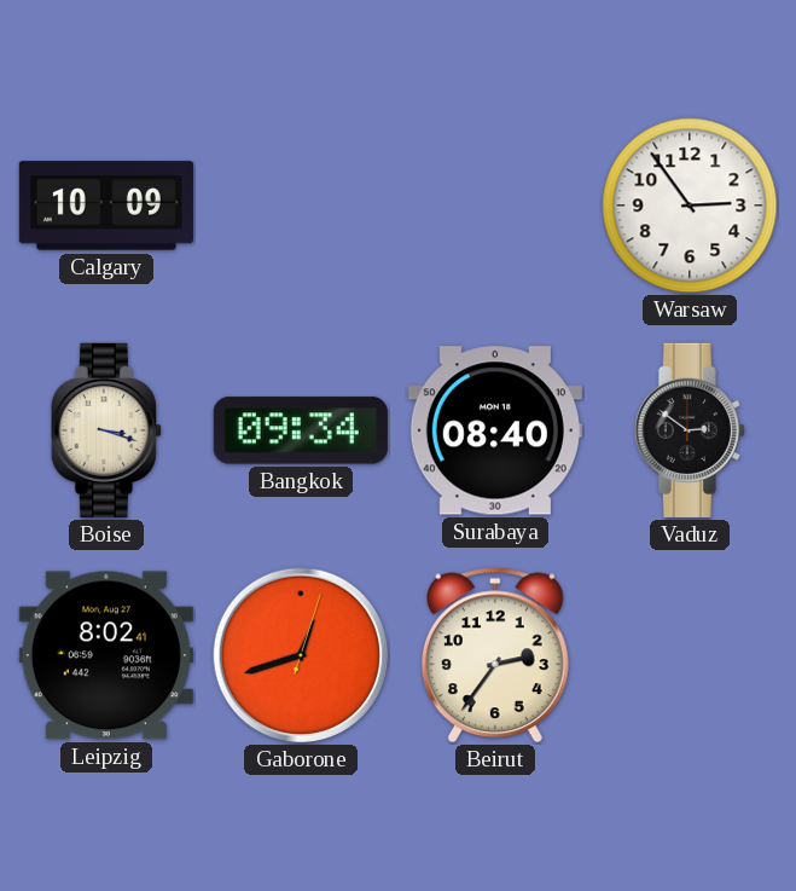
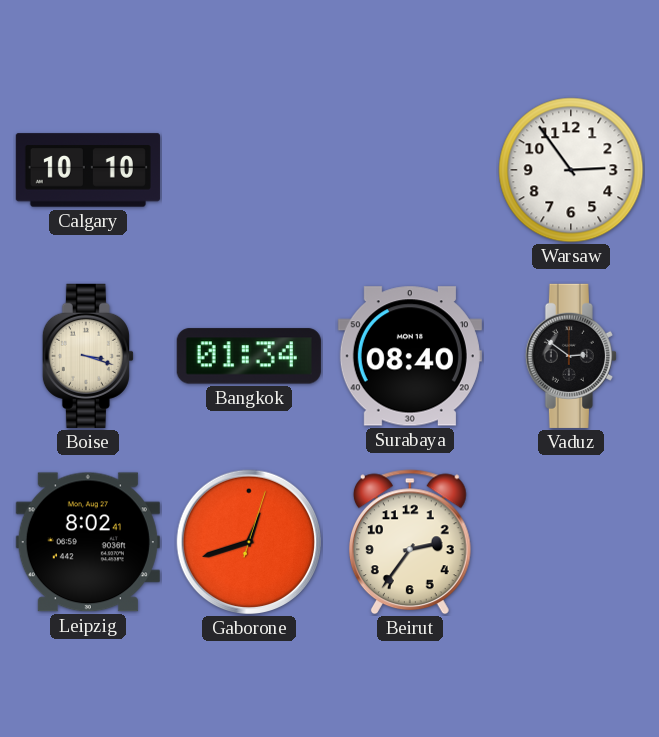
Calgary: 10:09 -> 10:10 (88, 170)
Bangkok: 09:34 -> 01:34 (249, 356)
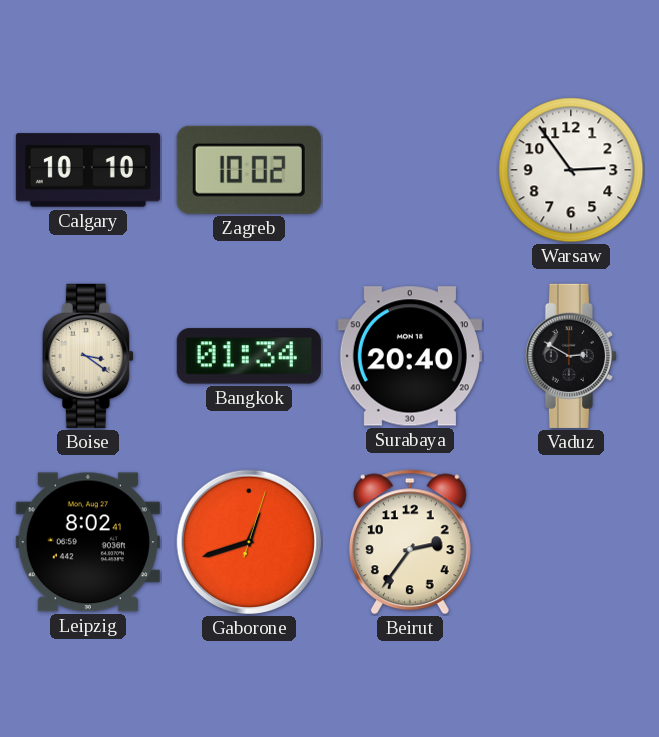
Zagreb: none -> 10:02 (249, 170)
Boise: 3:18 -> 3:21 (88, 356)
Surabaya: 08:40 -> 20:40 (410, 356)
Vaduz: 2:51 -> 2:50 (571, 356)
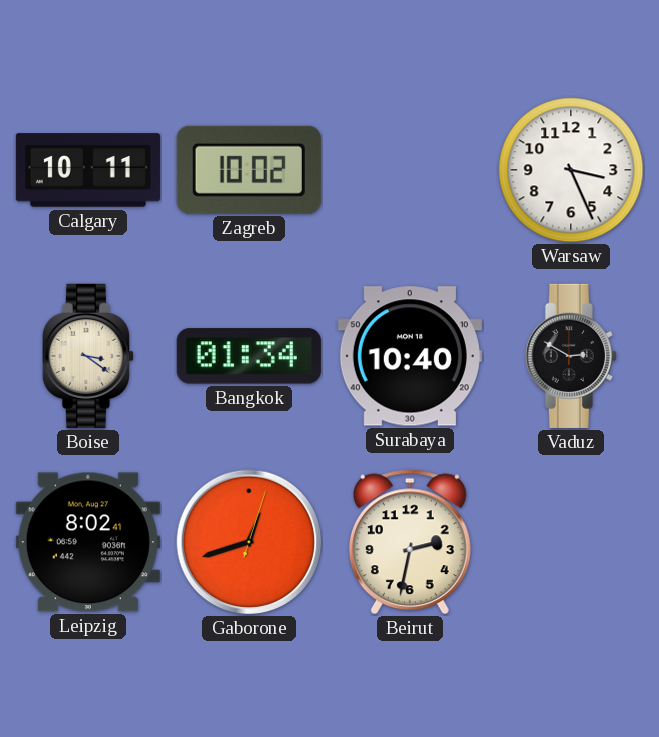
Calgary: 10:10 -> 10:11 (88, 170)
Warsaw: 2:54 -> 3:26 (571, 170)
Surabaya: 20:40 -> 10:40 (410, 356)
Beirut: 2:36 -> 2:32 (410, 542)
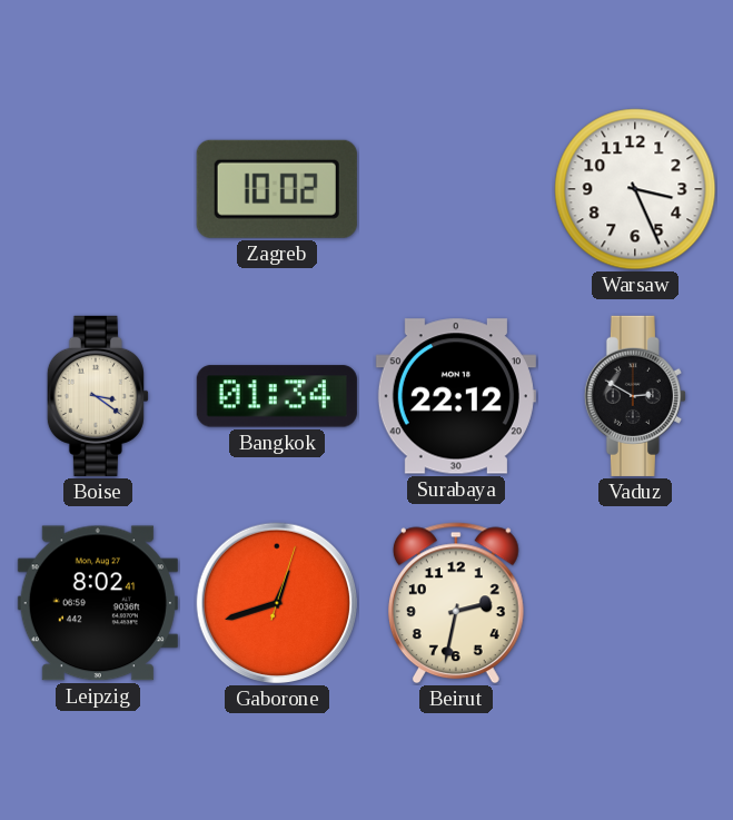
Calgary: 10:11 -> none (88, 170)
Surabaya: 10:40 -> 22:12 (456, 396)
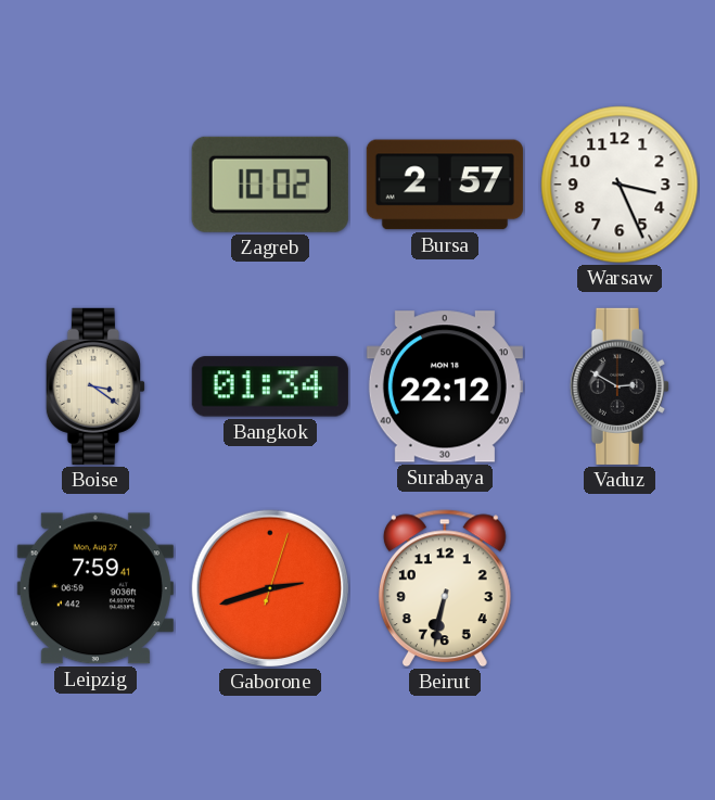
Bursa: none -> 2:57 (445, 185)
Leipzig: 8:02 -> 7:59 (95, 588)
Gaborone: 12:42 -> 2:42 (270, 588)
Beirut: 2:32 -> 6:32 (445, 588)
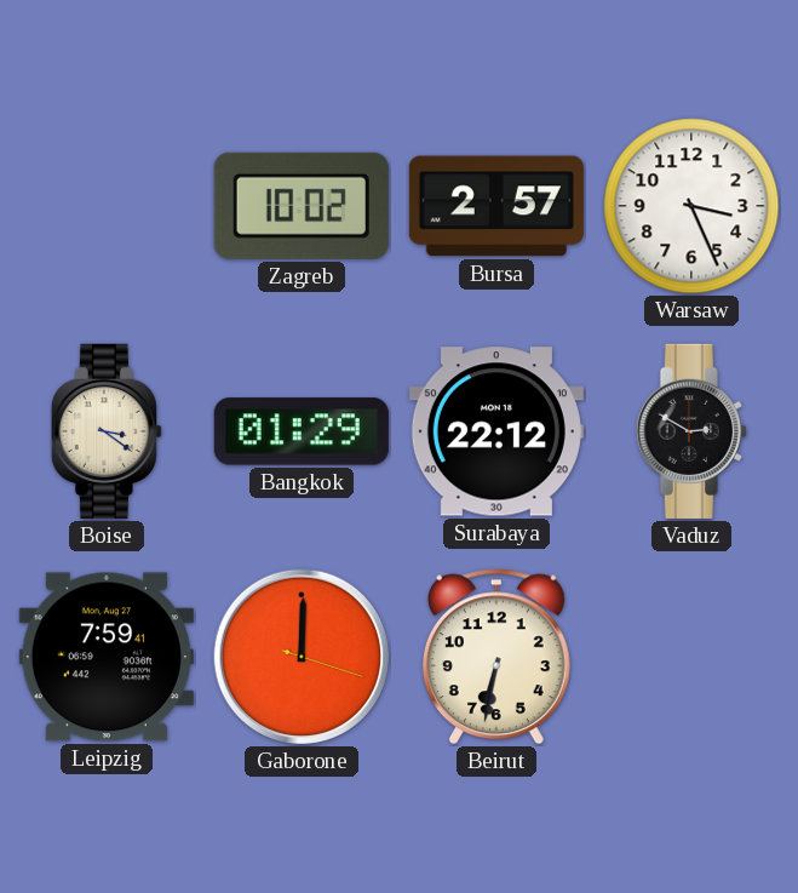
Bangkok: 01:34 -> 01:29 (302, 431)
Gaborone: 2:42 -> 12:00 (302, 657)
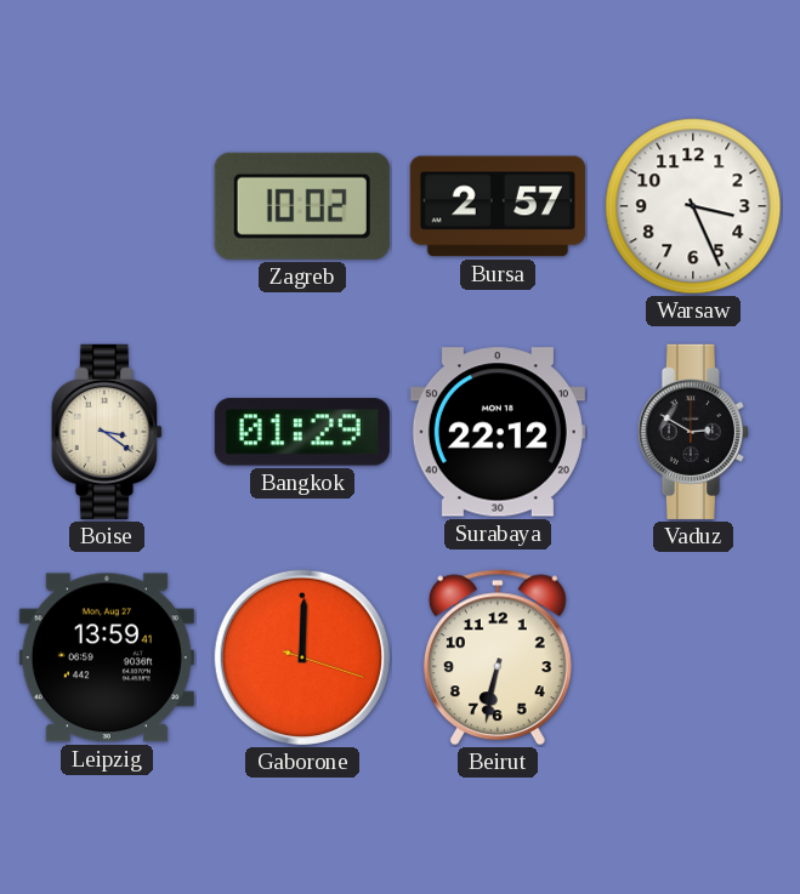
Leipzig: 7:59 -> 13:59 (107, 657)
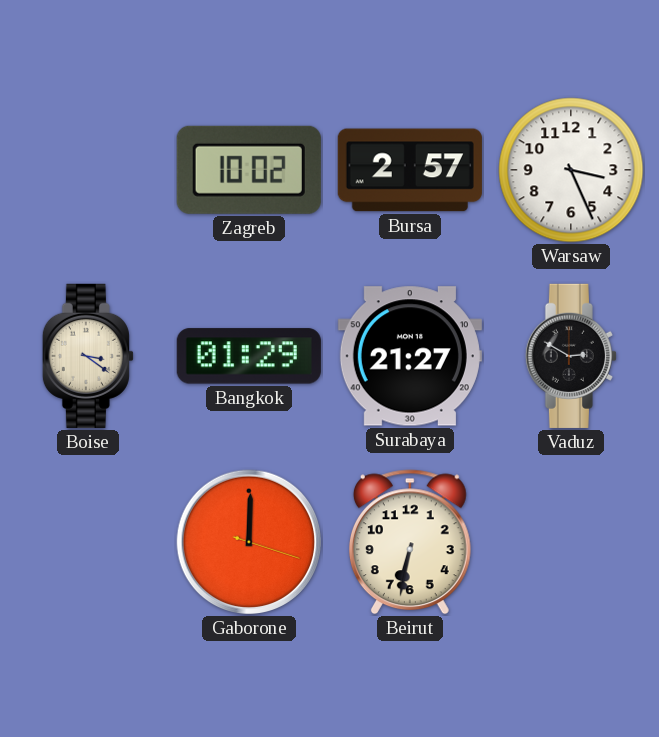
Surabaya: 22:12 -> 21:27 (410, 356)
Leipzig: 13:59 -> none (107, 657)
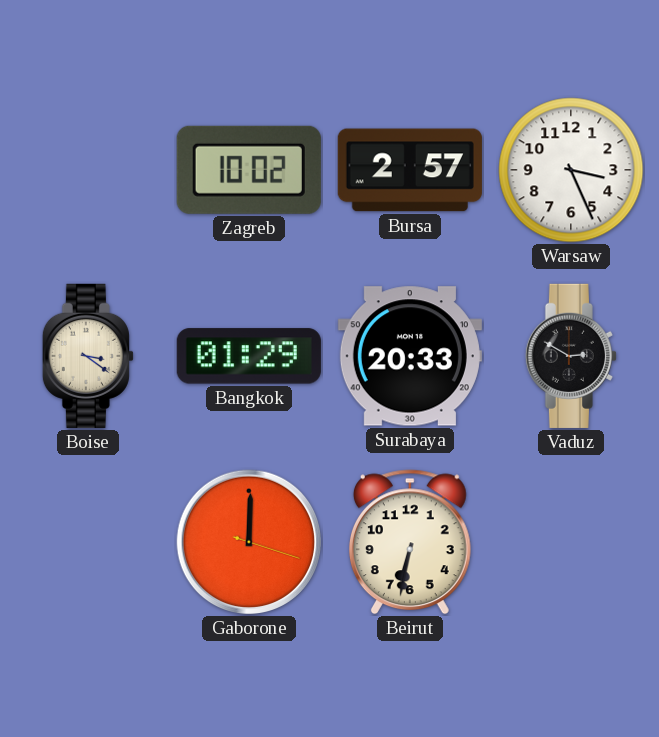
Surabaya: 21:27 -> 20:33 (410, 356)
